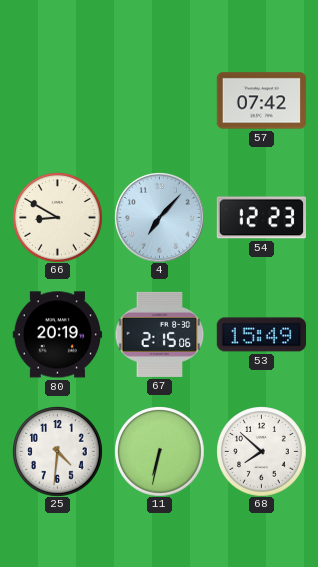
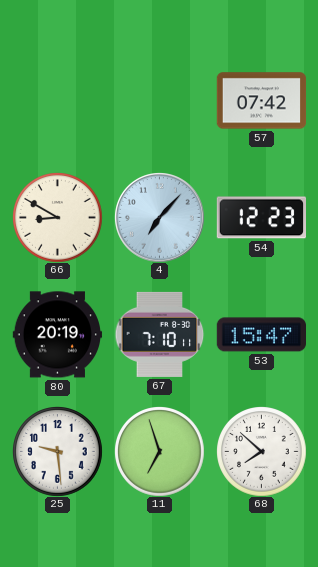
67: 2:15 -> 7:10 (159, 334)
53: 15:49 -> 15:47 (261, 335)
25: 4:31 -> 9:29 (58, 452)
11: 6:32 -> 6:57 (160, 452)
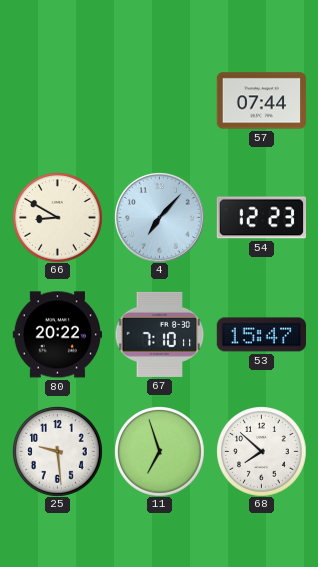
57: 07:42 -> 07:44 (261, 101)
80: 20:19 -> 20:22 (57, 335)
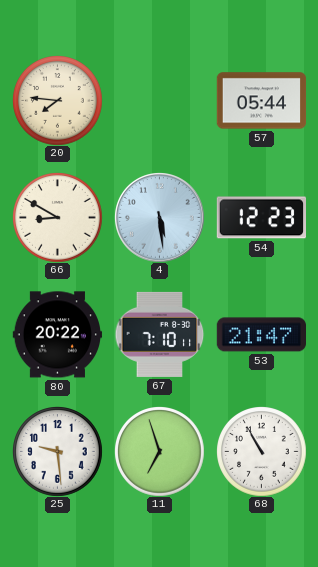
20: none -> 7:46 (58, 101)
57: 07:44 -> 05:44 (261, 101)
4: 7:07 -> 5:29 (160, 218)
53: 15:47 -> 21:47 (261, 335)
68: 7:52 -> 10:55 (262, 452)
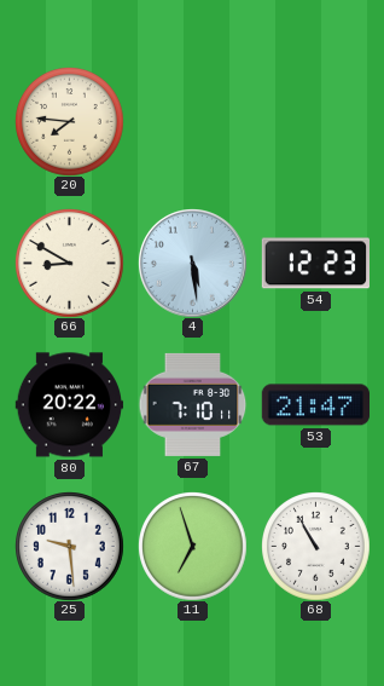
57: 05:44 -> none (261, 101)
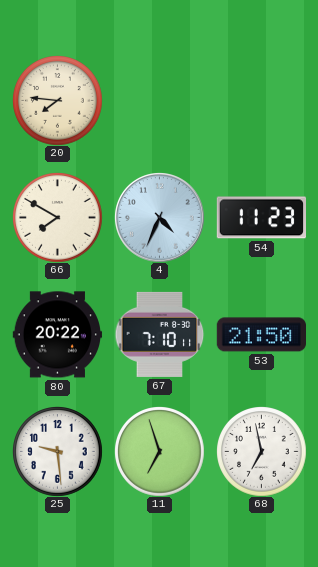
66: 8:50 -> 7:50 (58, 218)
4: 5:29 -> 4:34 (160, 218)
54: 12:23 -> 11:23 (261, 218)
53: 21:47 -> 21:50 (261, 335)
68: 10:55 -> 6:58 (262, 452)
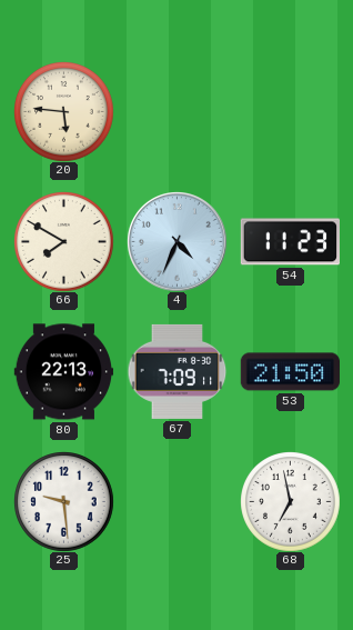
20: 7:46 -> 5:46 (64, 112)
80: 20:22 -> 22:13 (63, 372)
67: 7:10 -> 7:09 (176, 371)
11: 6:57 -> none (160, 452)
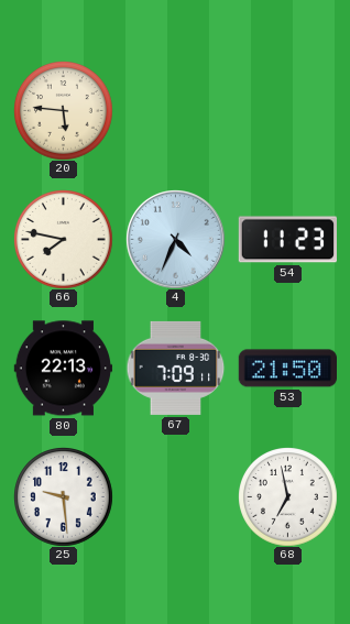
66: 7:50 -> 7:47 (64, 240)
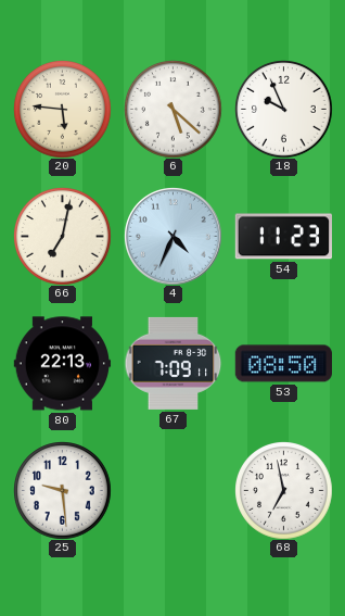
6: none -> 5:22 (174, 110)
18: none -> 9:56 (284, 110)
66: 7:47 -> 7:02 (63, 237)
53: 21:50 -> 08:50 (283, 364)
